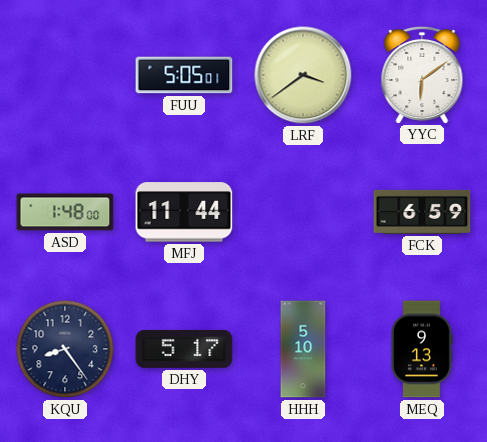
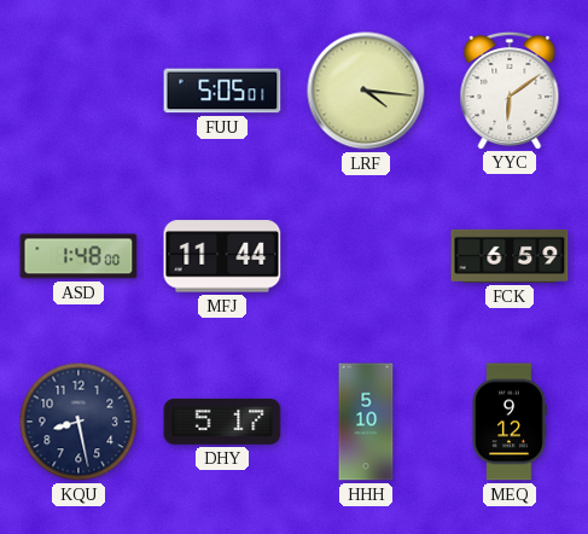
LRF: 3:39 -> 4:16 (366, 91)
KQU: 8:24 -> 8:28 (78, 422)
MEQ: 9:13 -> 9:12 (510, 422)
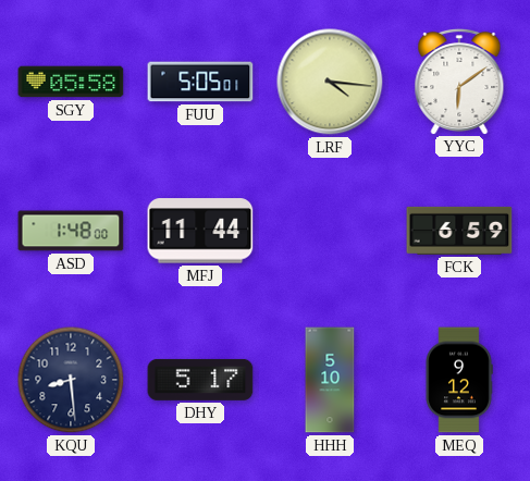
SGY: none -> 05:58 (71, 82)
KQU: 8:28 -> 8:29 (71, 380)
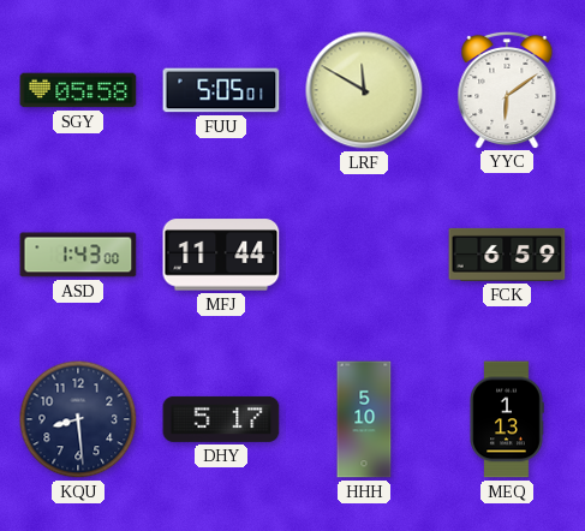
LRF: 4:16 -> 11:50 (364, 90)
ASD: 1:48 -> 1:43 (78, 255)
MEQ: 9:12 -> 1:13 (507, 419)
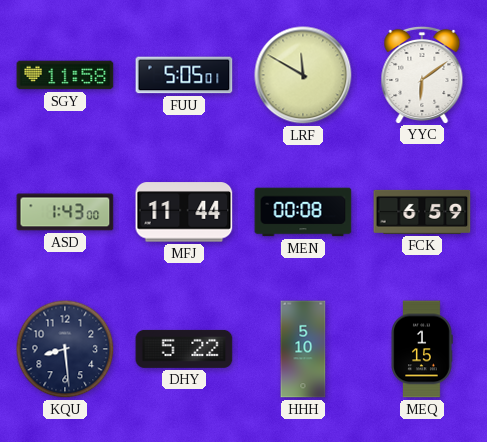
SGY: 05:58 -> 11:58 (65, 75)
MEN: none -> 00:08 (303, 212)
DHY: 5:17 -> 5:22 (184, 349)
MEQ: 1:13 -> 1:15 (422, 349)
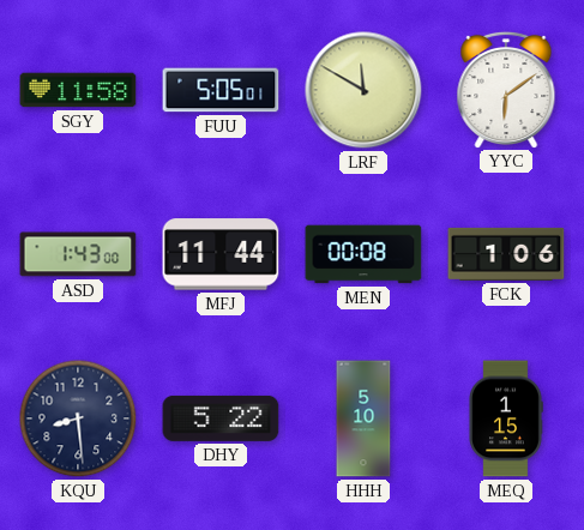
FCK: 6:59 -> 1:06 (506, 254)
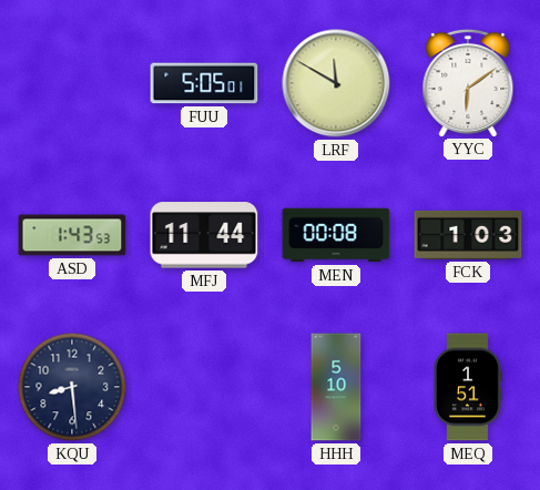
SGY: 11:58 -> none (78, 90)
ASD: 1:43:00 -> 1:43:53 (72, 235)
FCK: 1:06 -> 1:03 (468, 235)
DHY: 5:22 -> none (221, 418)
MEQ: 1:15 -> 1:51 (468, 387)
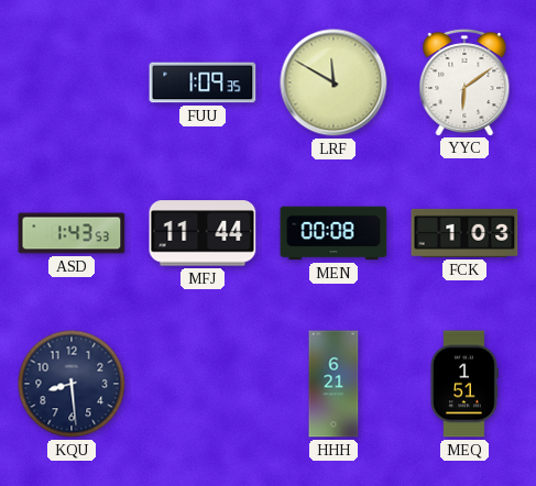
FUU: 5:05 -> 1:09 (203, 82)
HHH: 5:10 -> 6:21 (333, 384)
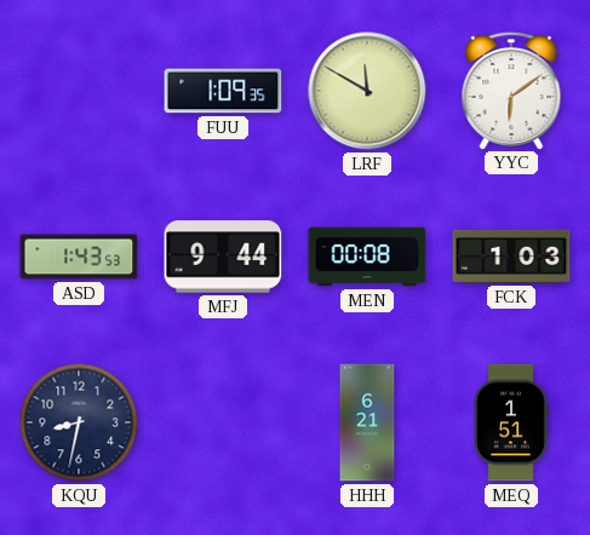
MFJ: 11:44 -> 9:44 (223, 257)
KQU: 8:29 -> 8:32 (79, 422)
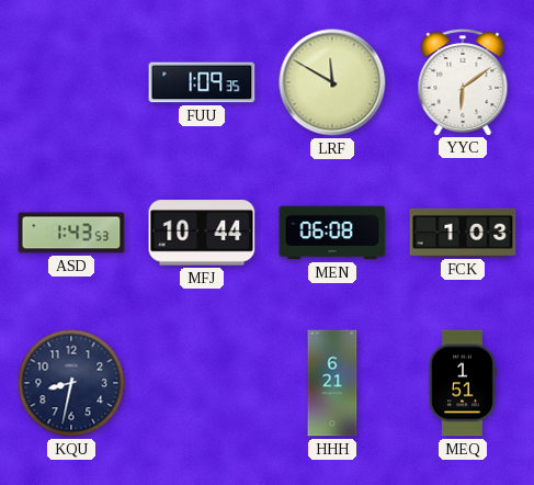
MFJ: 9:44 -> 10:44 (202, 233)
MEN: 00:08 -> 06:08 (332, 233)
